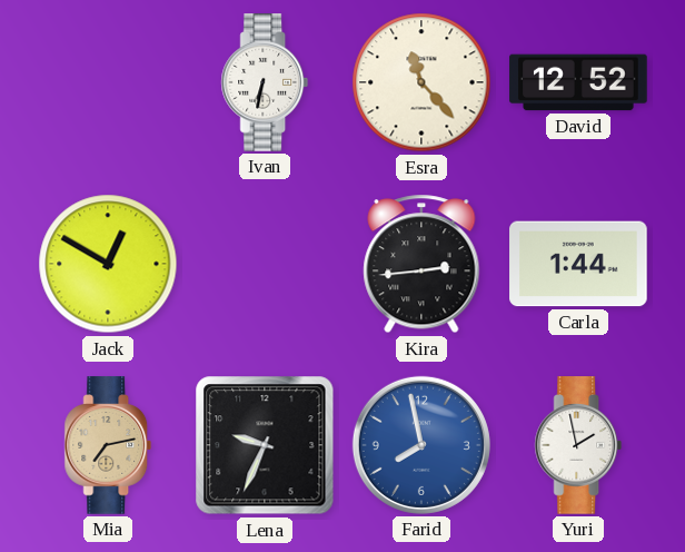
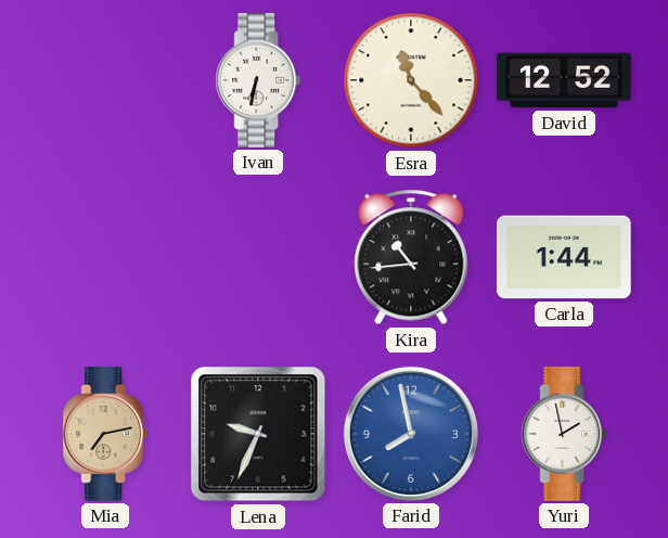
Jack: 12:50 -> none (108, 264)
Kira: 2:44 -> 10:44 (411, 257)
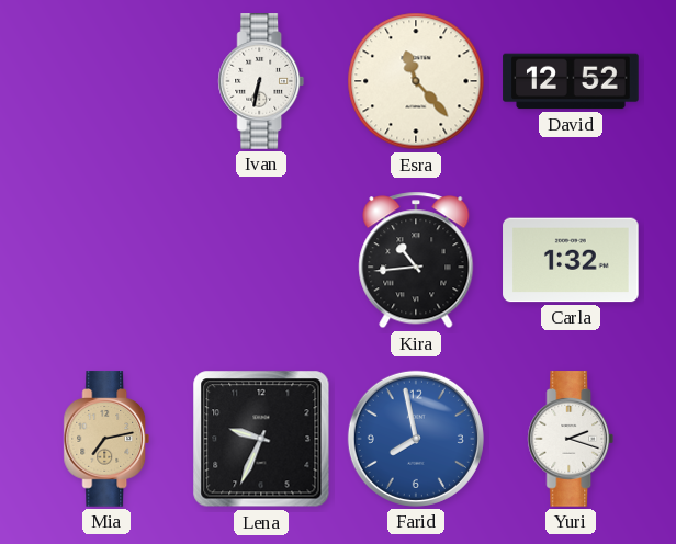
Carla: 1:44 -> 1:32 (571, 260)
Yuri: 1:58 -> 2:18 (571, 439)
